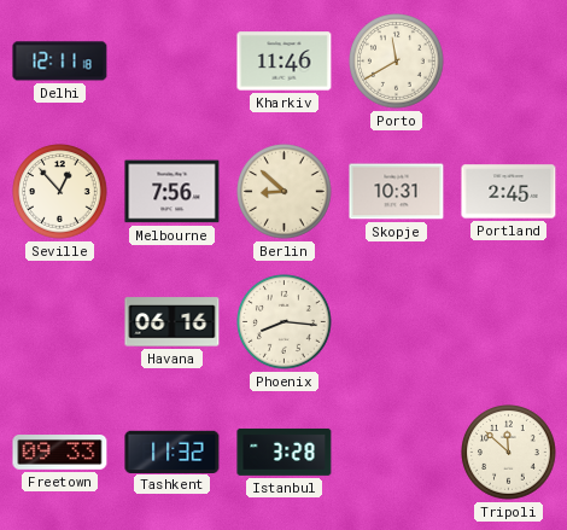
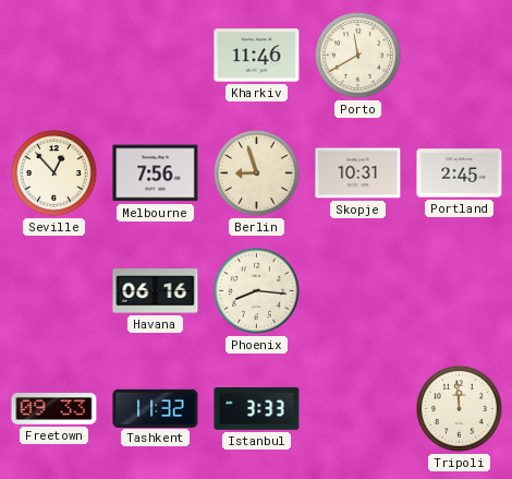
Delhi: 12:11 -> none (60, 62)
Berlin: 8:52 -> 8:57 (257, 173)
Istanbul: 3:28 -> 3:33 (257, 408)
Tripoli: 11:52 -> 11:59 (460, 409)
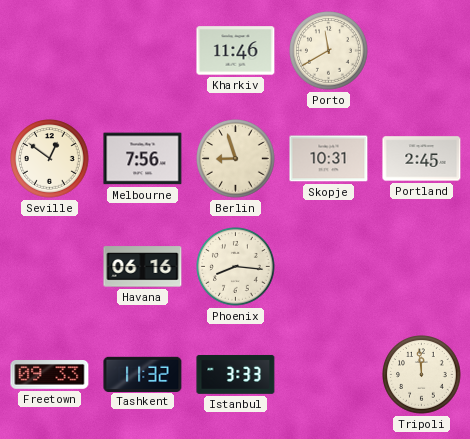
Seville: 12:53 -> 12:51 (50, 159)
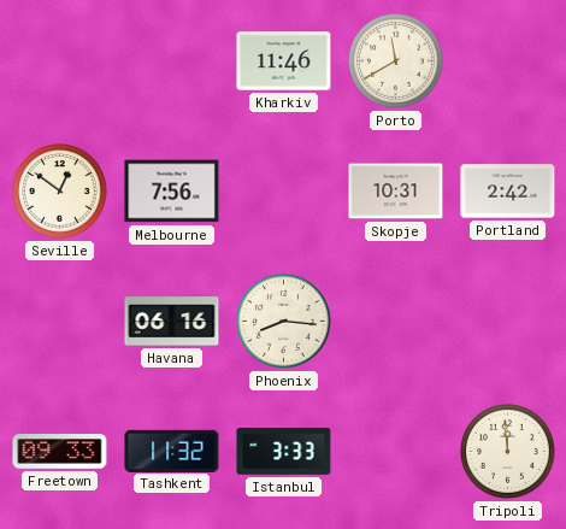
Berlin: 8:57 -> none (236, 159)
Portland: 2:45 -> 2:42 (508, 192)
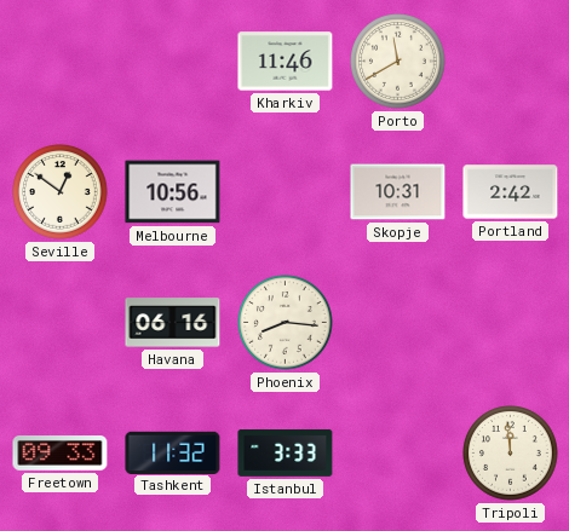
Melbourne: 7:56 -> 10:56 (173, 192)
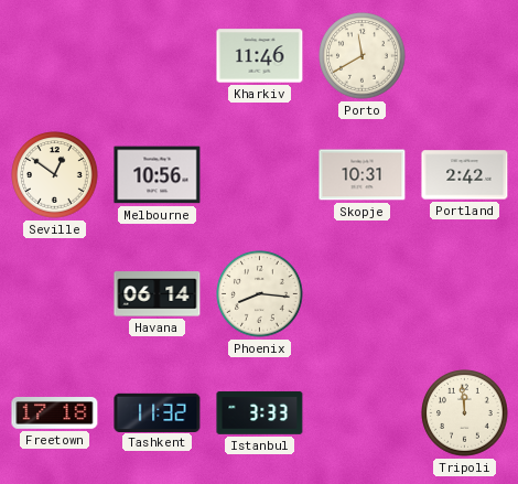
Havana: 06:16 -> 06:14 (158, 294)
Freetown: 09:33 -> 17:18 (55, 413)
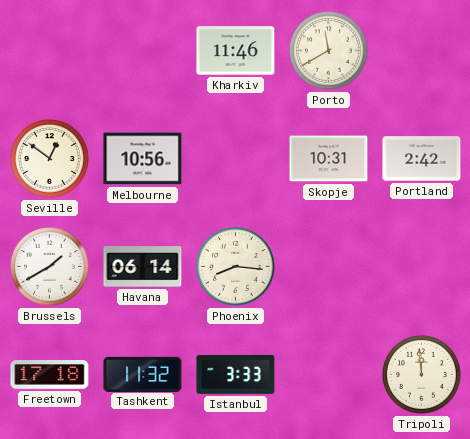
Brussels: none -> 1:40 (50, 267)
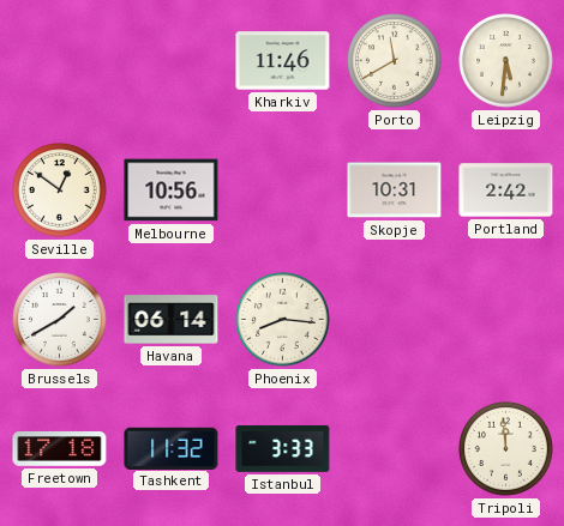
Leipzig: none -> 5:31 (506, 61)
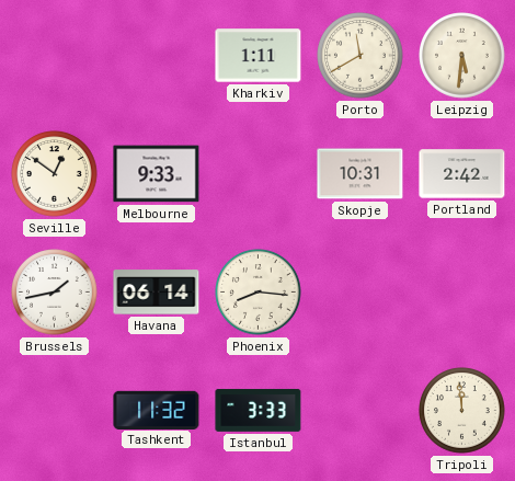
Kharkiv: 11:46 -> 1:11 (259, 56)
Melbourne: 10:56 -> 9:33 (157, 174)
Brussels: 1:40 -> 1:43 (55, 293)
Freetown: 17:18 -> none (60, 449)
